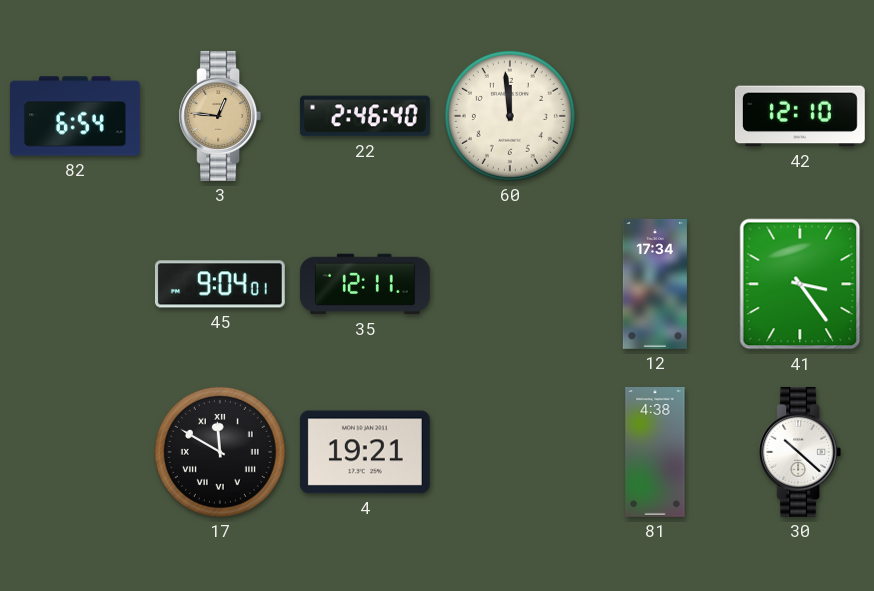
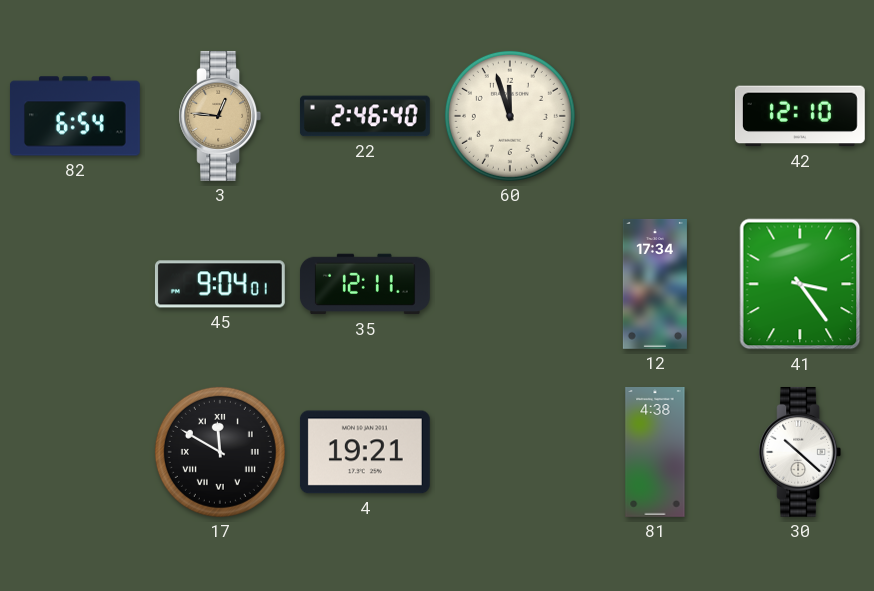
60: 11:59 -> 11:57 (510, 116)
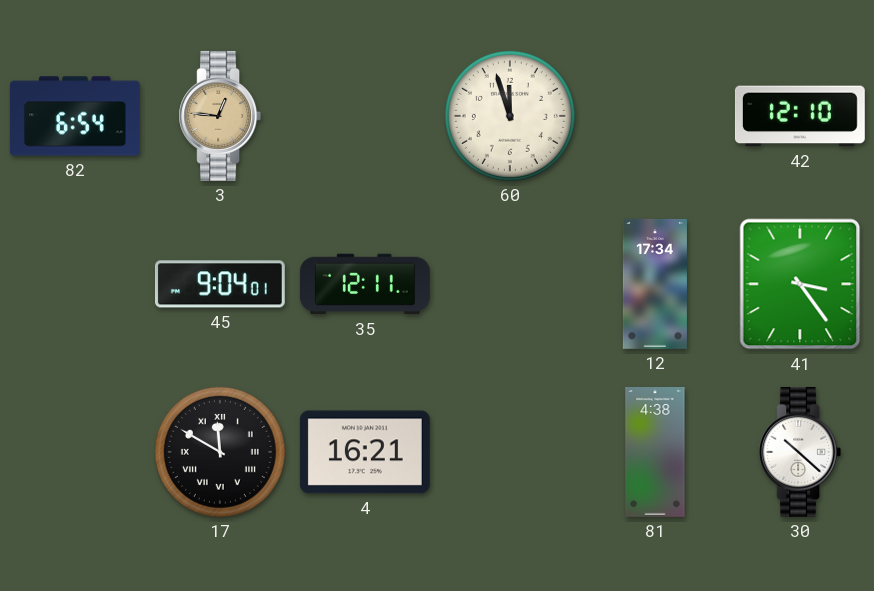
22: 2:46 -> none (365, 116)
4: 19:21 -> 16:21 (365, 452)
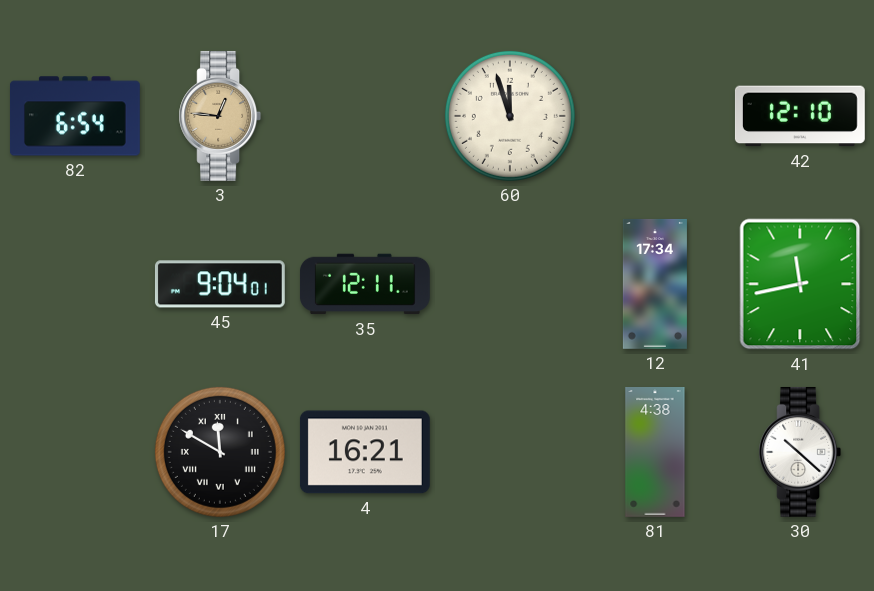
41: 3:24 -> 11:43 (800, 284)
